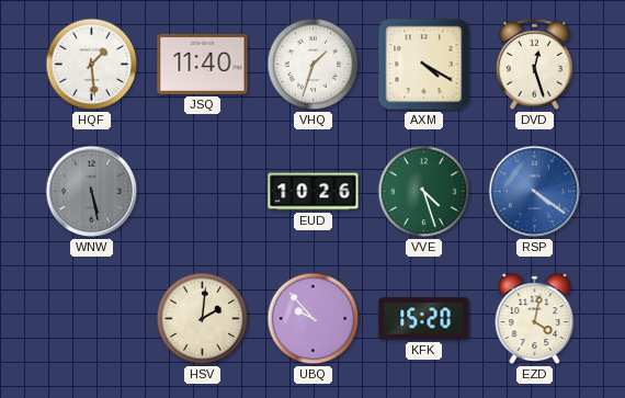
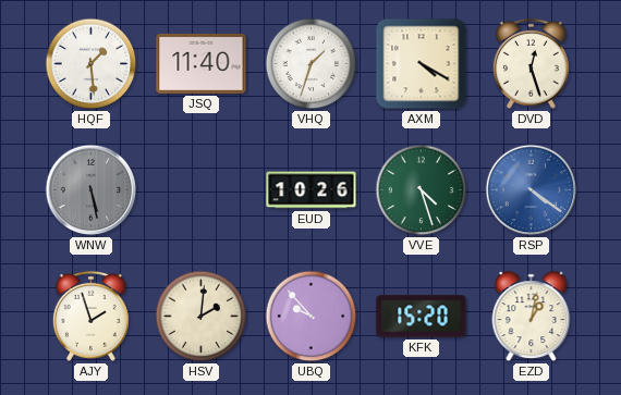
AJY: none -> 1:57 (90, 316)
EZD: 4:02 -> 1:02 (532, 317)
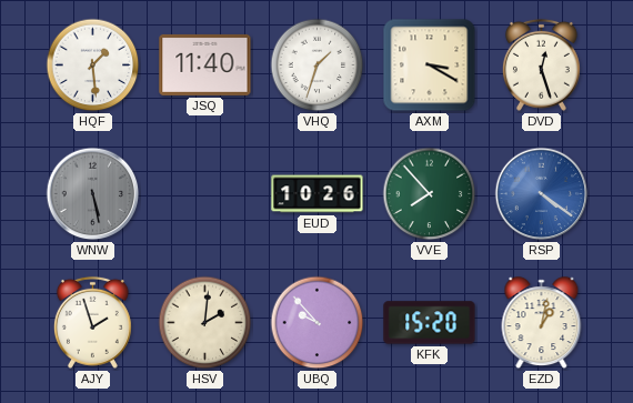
AXM: 4:20 -> 3:20 (430, 66)
VVE: 4:27 -> 7:53 (430, 194)
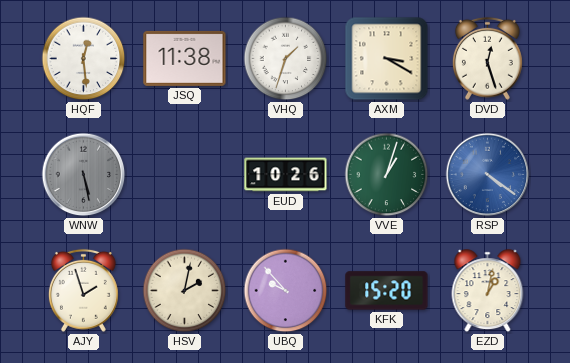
HQF: 1:29 -> 12:29 (84, 59)
JSQ: 11:40 -> 11:38 (185, 58)
VVE: 7:53 -> 1:03 (387, 175)
HSV: 2:01 -> 2:02 (185, 291)
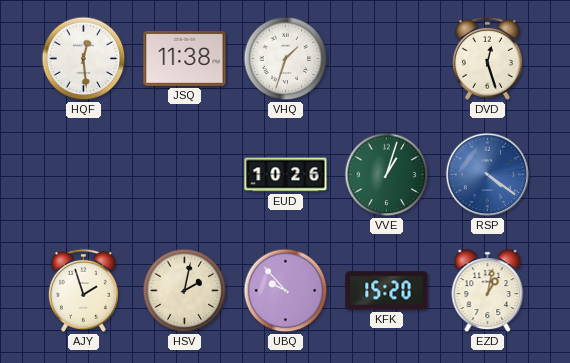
AXM: 3:20 -> none (387, 59)
WNW: 5:28 -> none (84, 175)
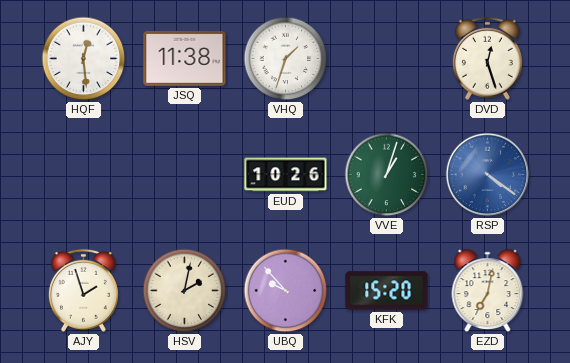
EZD: 1:02 -> 7:02 (488, 291)
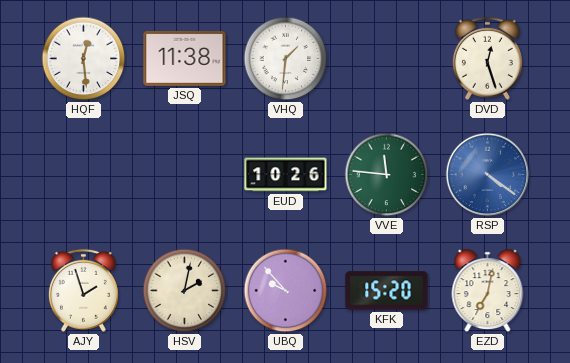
VHQ: 1:33 -> 1:31 (286, 59)
VVE: 1:03 -> 11:46 (387, 175)
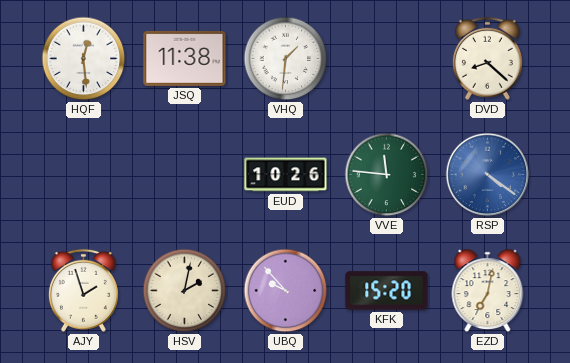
DVD: 12:27 -> 8:22 (487, 58)
